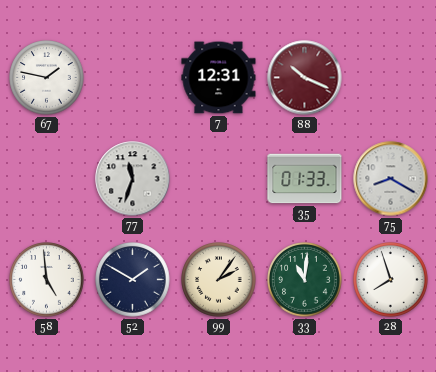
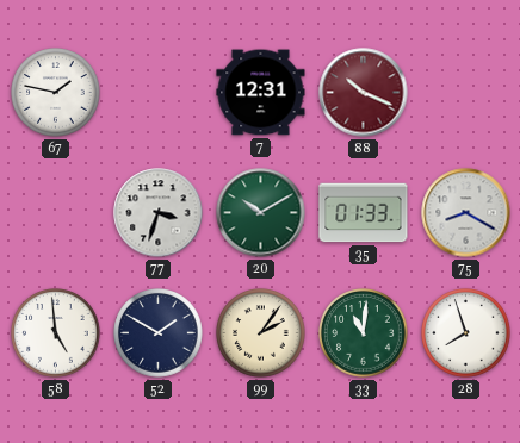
77: 11:33 -> 3:33 (159, 213)
20: none -> 10:10 (261, 213)
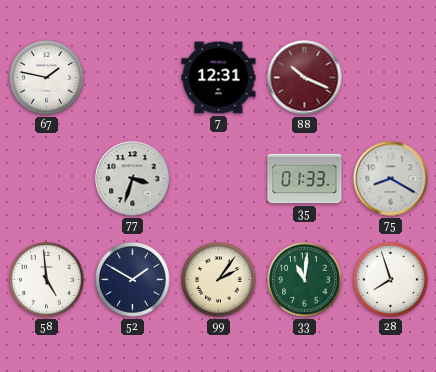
20: 10:10 -> none (261, 213)
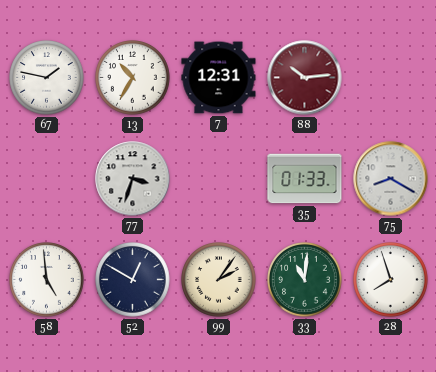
13: none -> 10:35 (133, 78)
88: 10:19 -> 10:14 (305, 78)
52: 1:50 -> 12:50 (133, 280)
